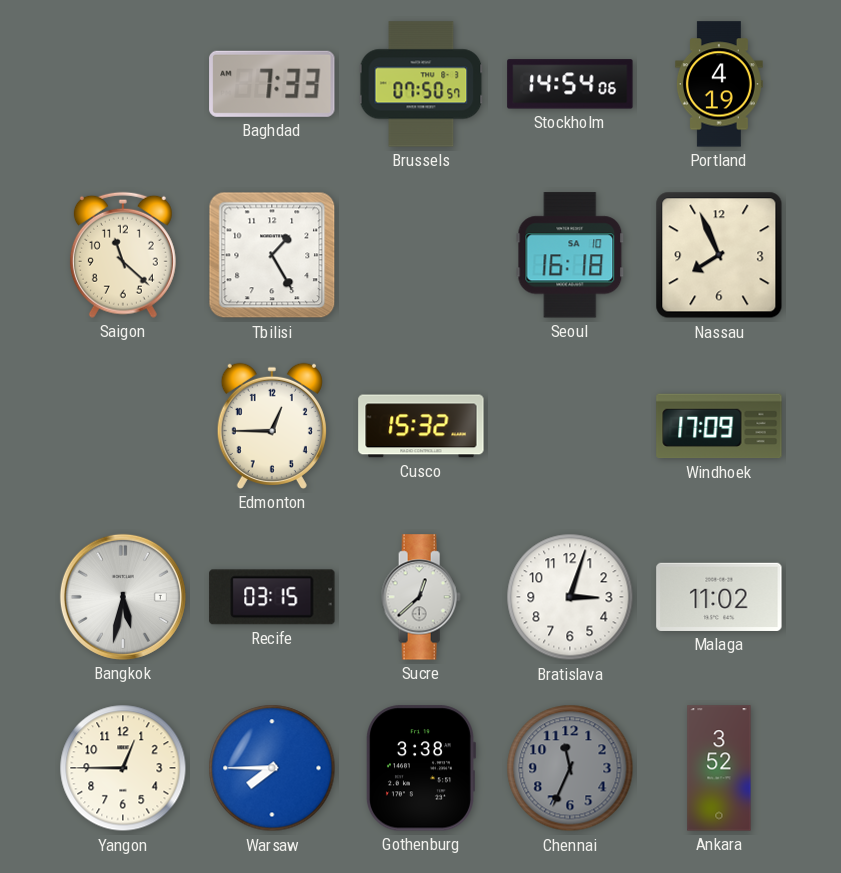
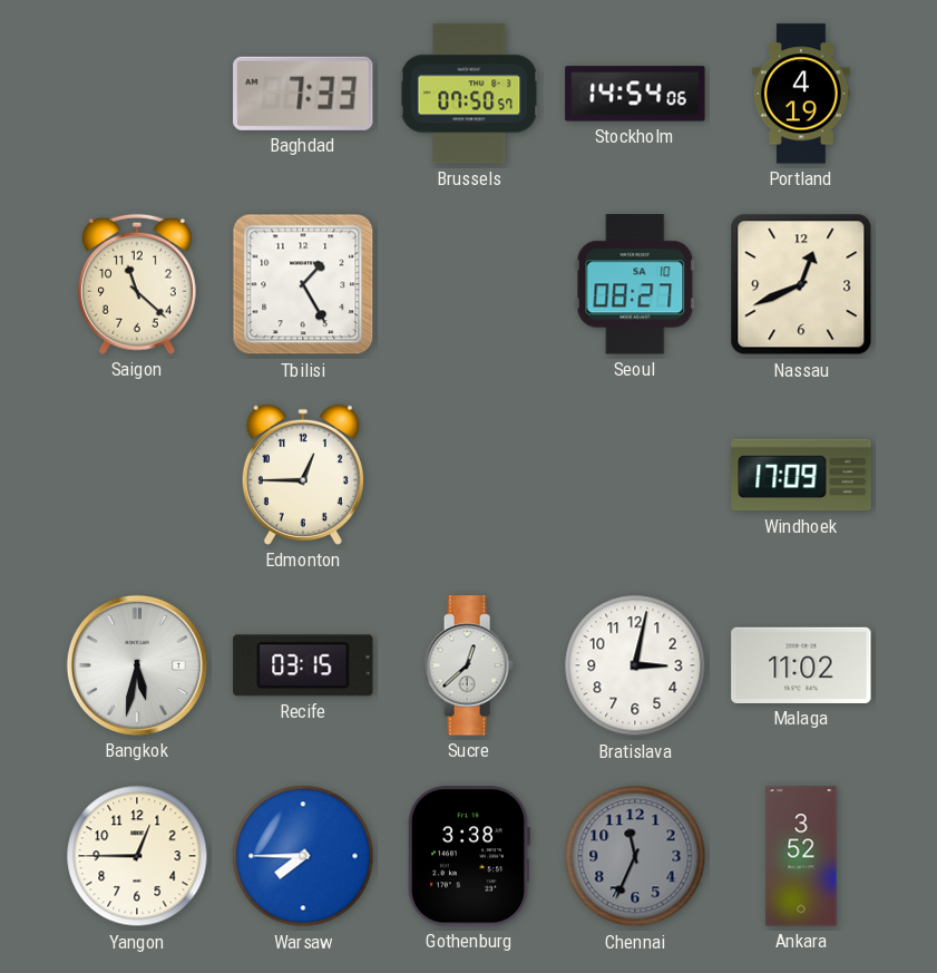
Seoul: 16:18 -> 08:27 (635, 284)
Nassau: 7:56 -> 12:41 (801, 284)
Cusco: 15:32 -> none (421, 426)
Bratislava: 3:03 -> 3:02 (635, 665)
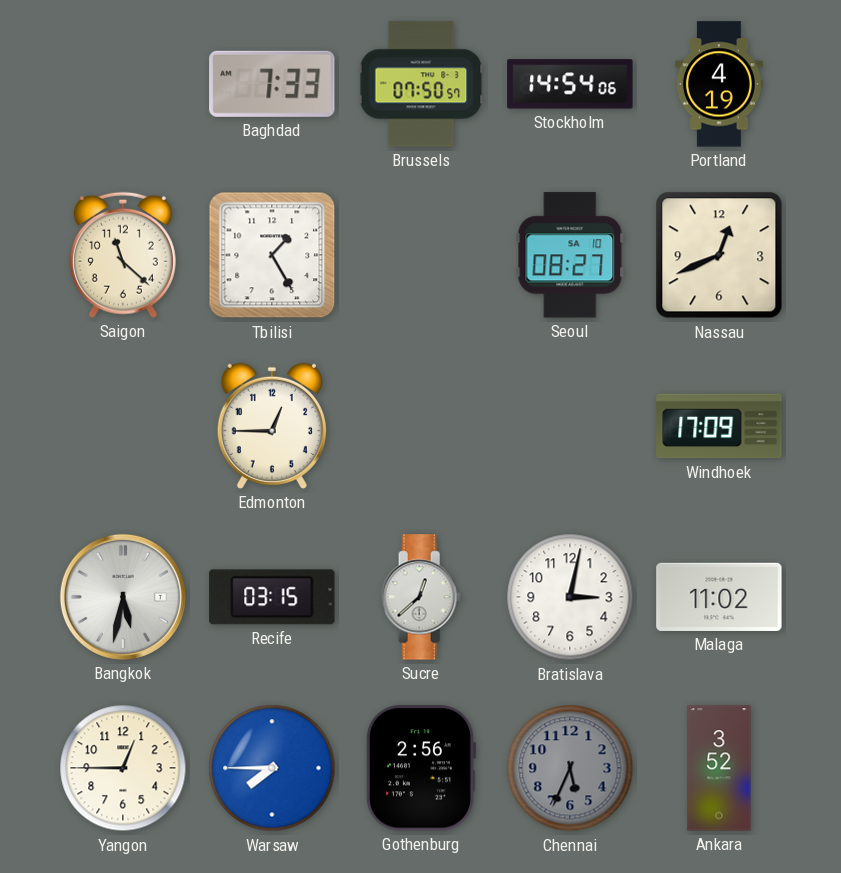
Gothenburg: 3:38 -> 2:56 (420, 768)
Chennai: 11:34 -> 5:34 (570, 768)
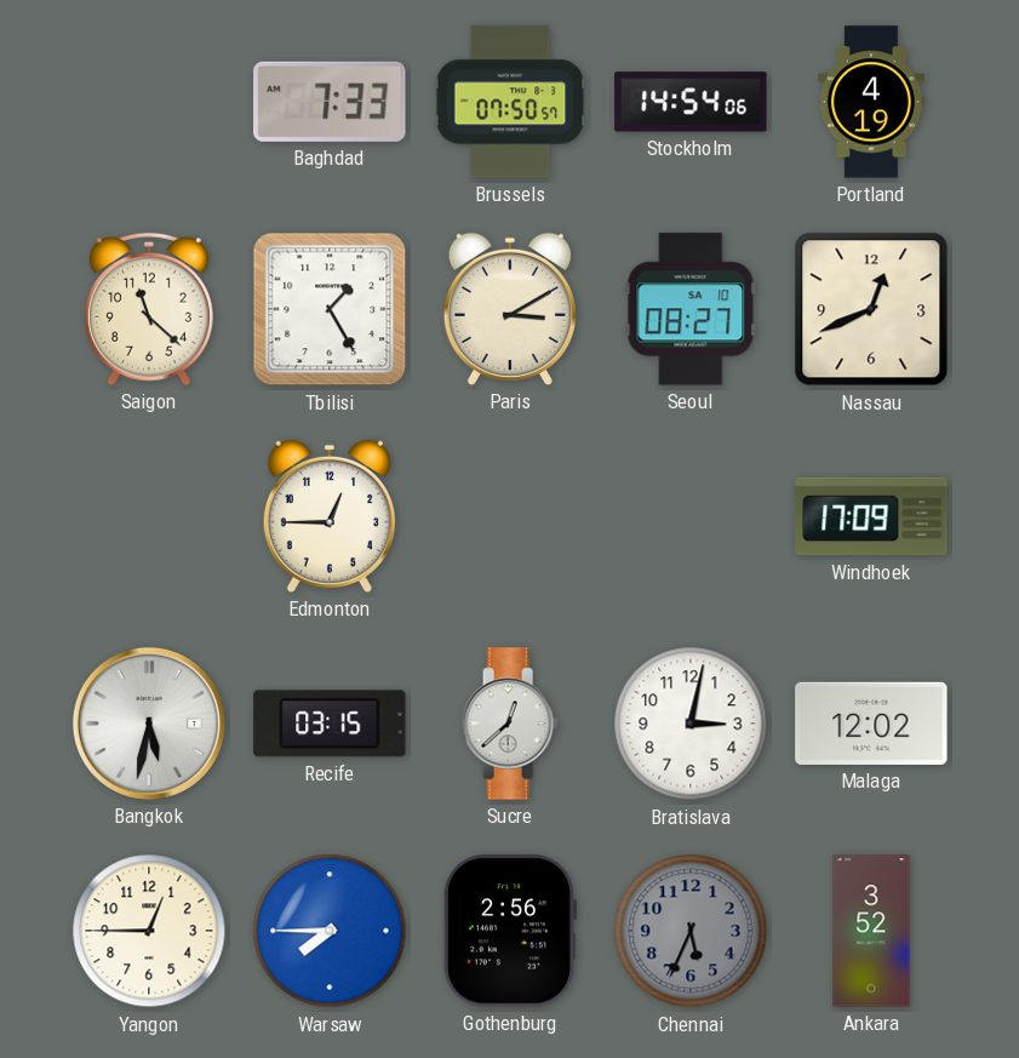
Paris: none -> 3:10 (510, 309)
Malaga: 11:02 -> 12:02 (871, 724)
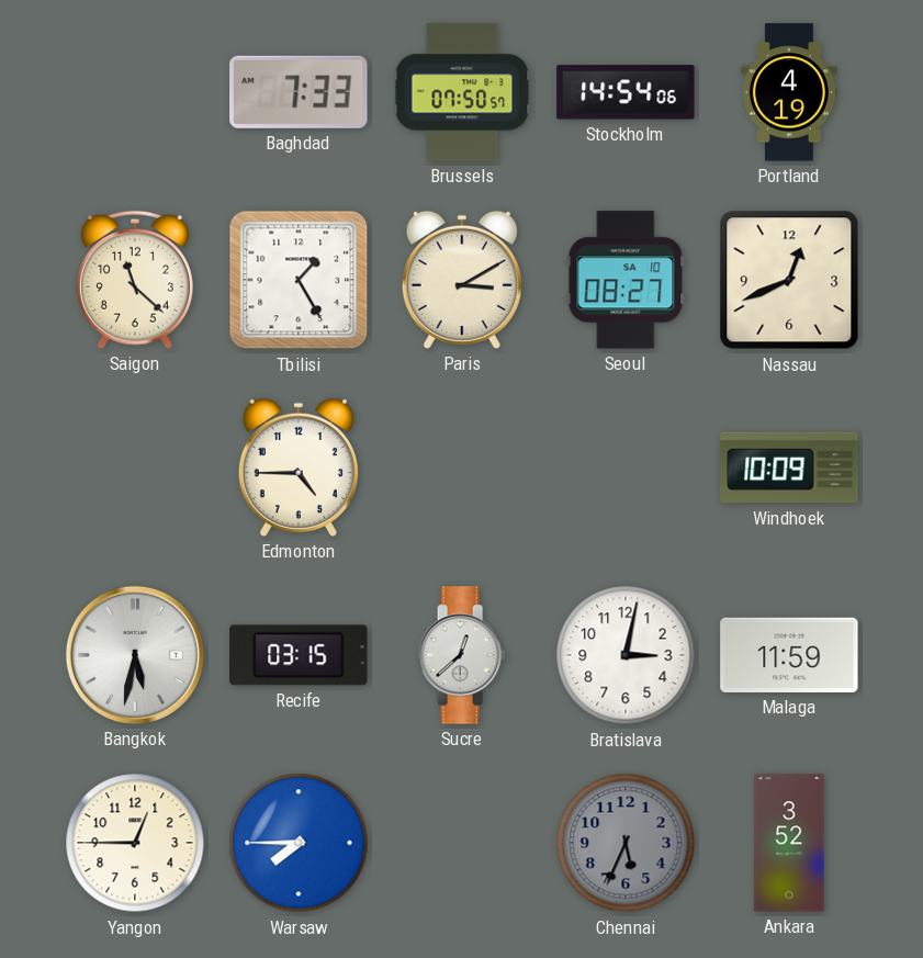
Edmonton: 12:45 -> 4:45 (299, 467)
Windhoek: 17:09 -> 10:09 (789, 467)
Malaga: 12:02 -> 11:59 (789, 655)
Gothenburg: 2:56 -> none (509, 931)
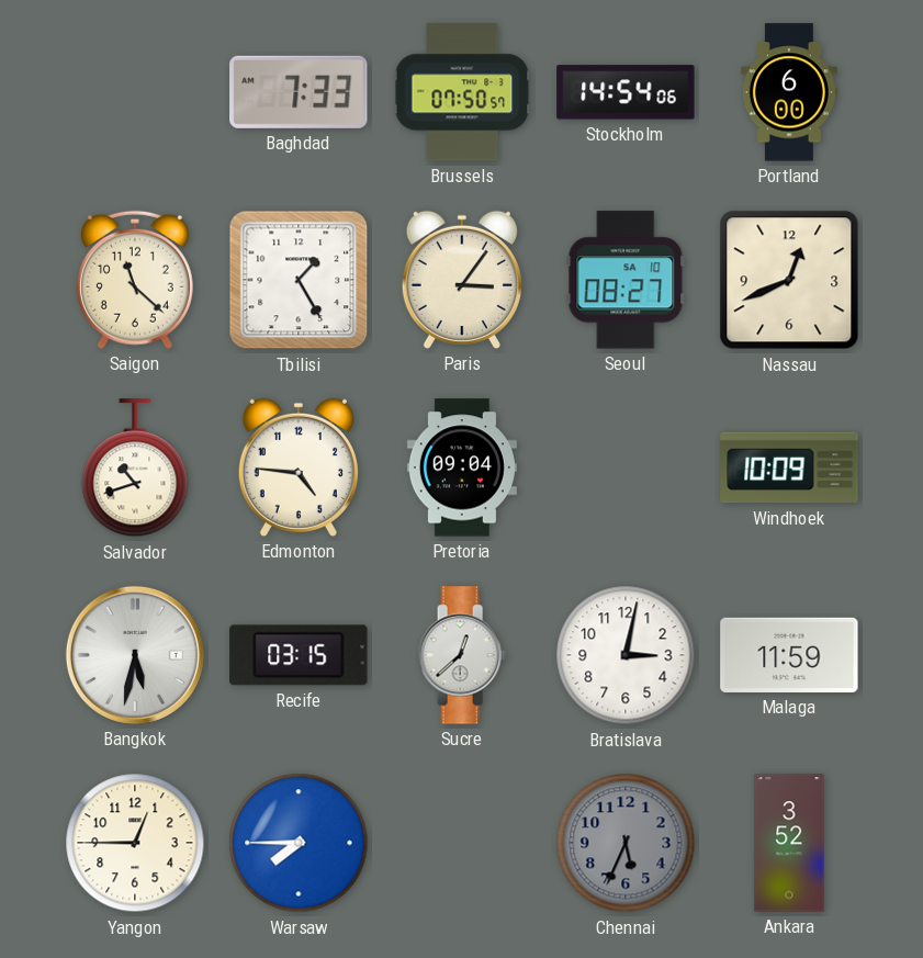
Portland: 4:19 -> 6:00 (789, 92)
Paris: 3:10 -> 3:06 (462, 280)
Salvador: none -> 10:42 (135, 469)
Edmonton: 4:45 -> 4:46 (299, 467)
Pretoria: none -> 09:04 (462, 467)
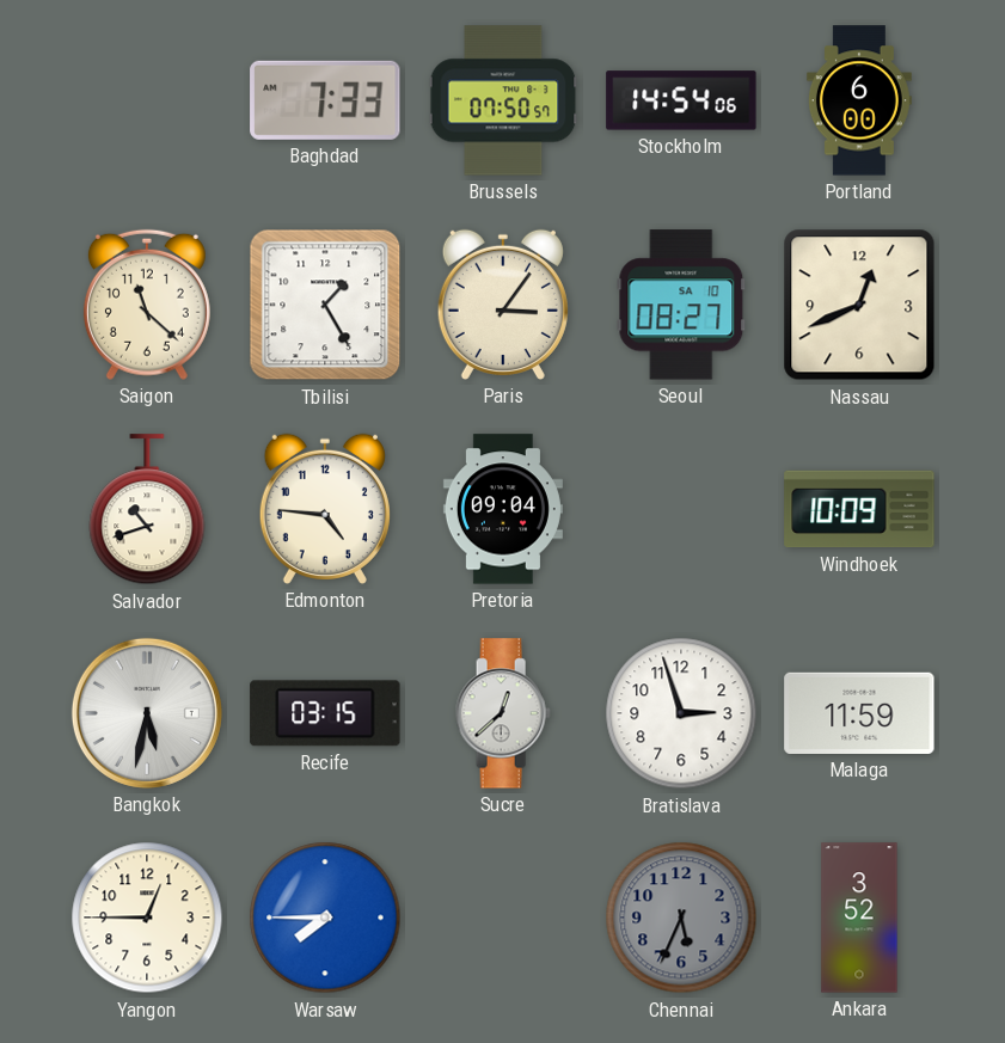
Bratislava: 3:02 -> 2:57 (681, 713)
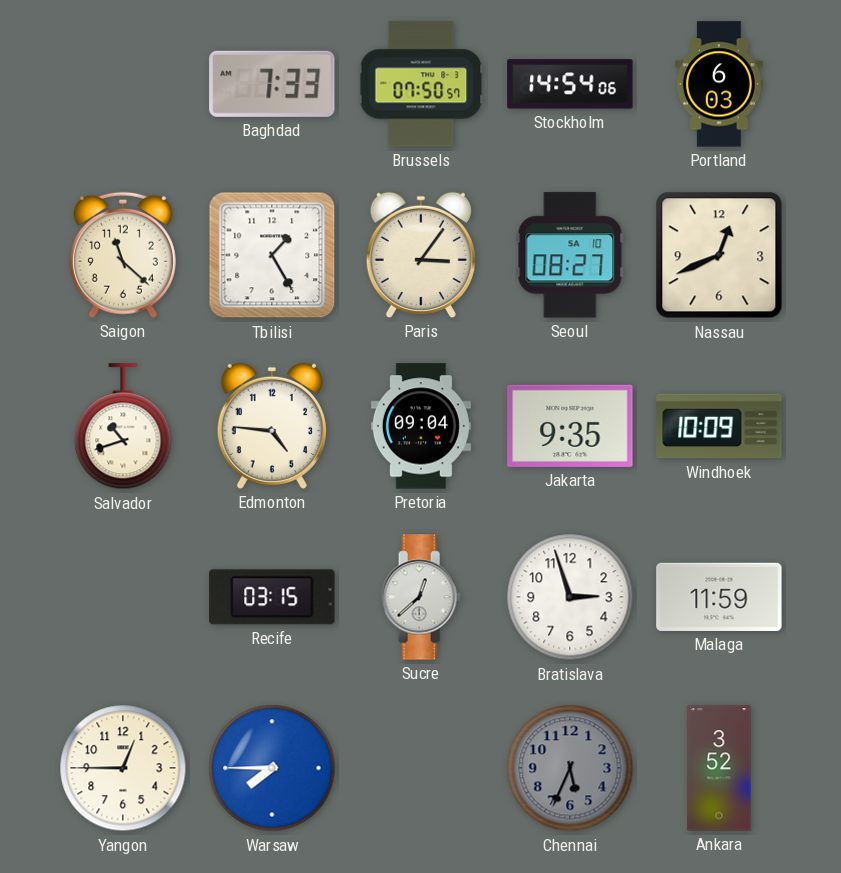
Portland: 6:00 -> 6:03 (719, 84)
Jakarta: none -> 9:35 (570, 426)
Bangkok: 5:32 -> none (147, 713)
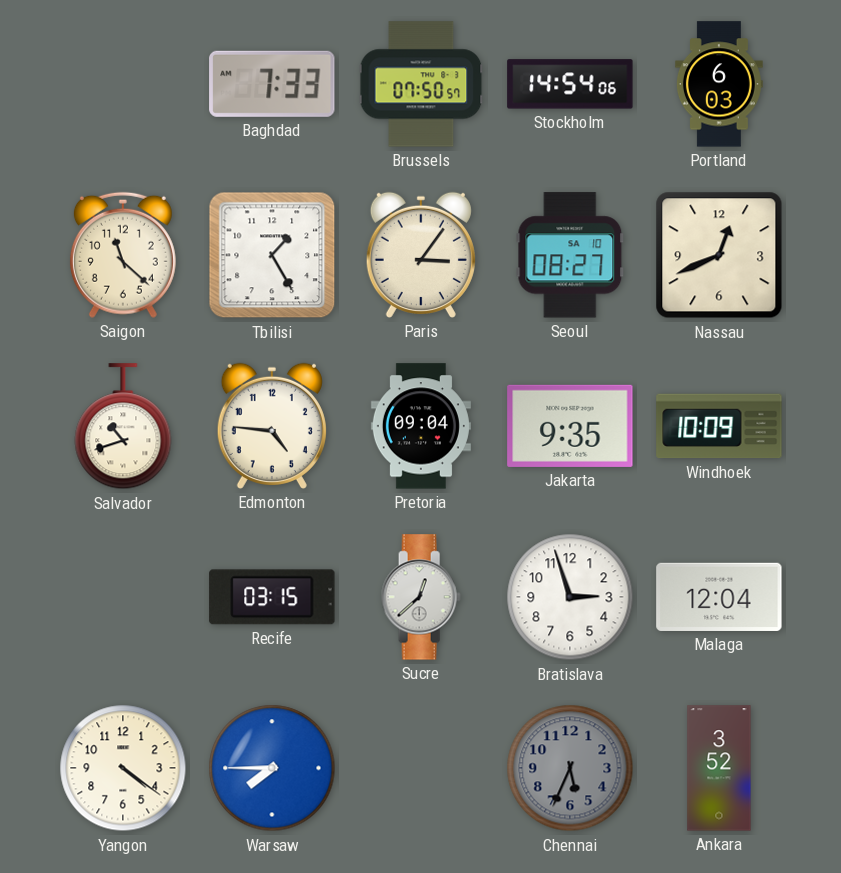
Malaga: 11:59 -> 12:04 (719, 597)
Yangon: 12:45 -> 4:21 (123, 768)
